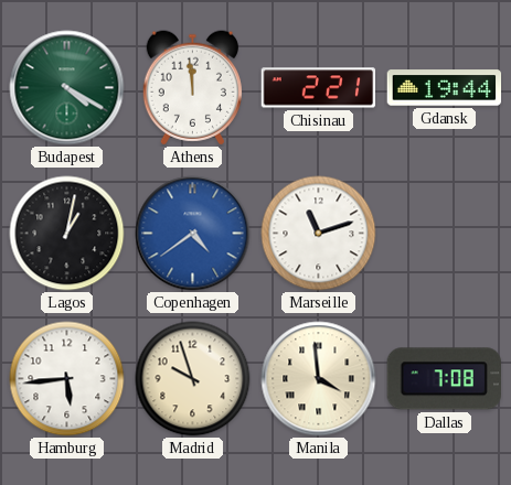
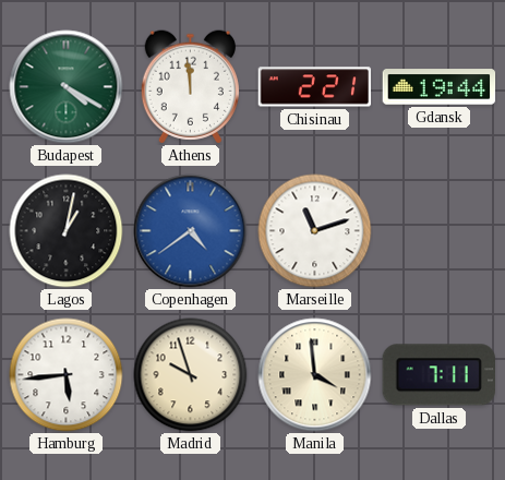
Dallas: 7:08 -> 7:11 (438, 375)
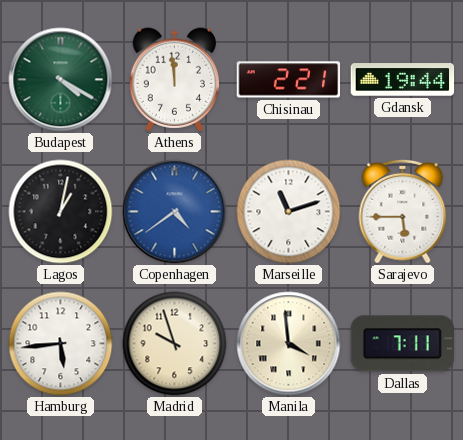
Sarajevo: none -> 5:45 (403, 211)
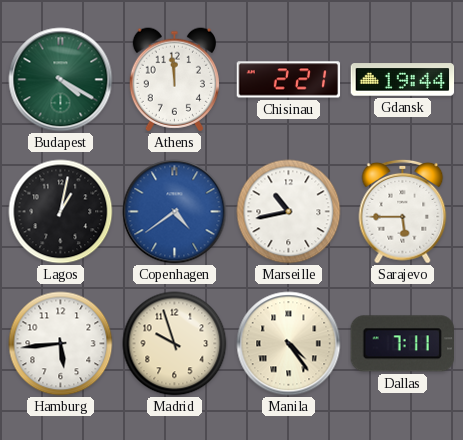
Marseille: 11:12 -> 10:43 (289, 212)
Manila: 3:59 -> 4:24 (289, 344)
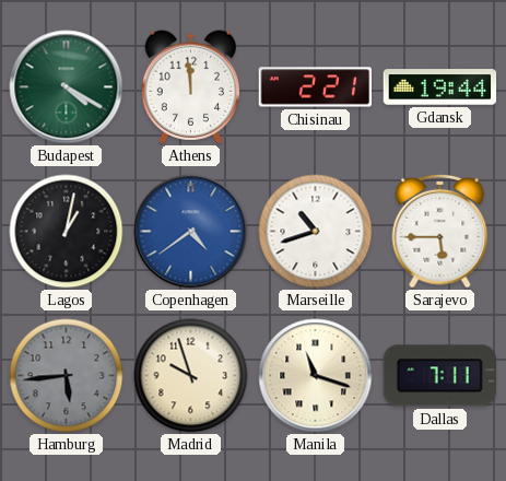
Marseille: 10:43 -> 10:42 (316, 232)
Hamburg dial: white -> grey (67, 376)
Manila: 4:24 -> 11:18 (316, 376)
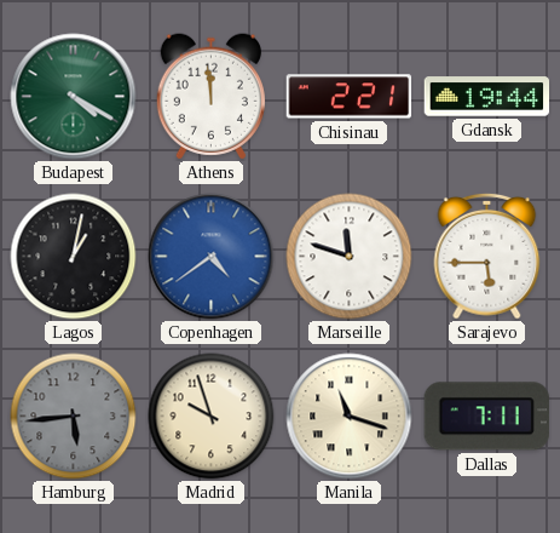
Marseille: 10:42 -> 11:48 (350, 257)
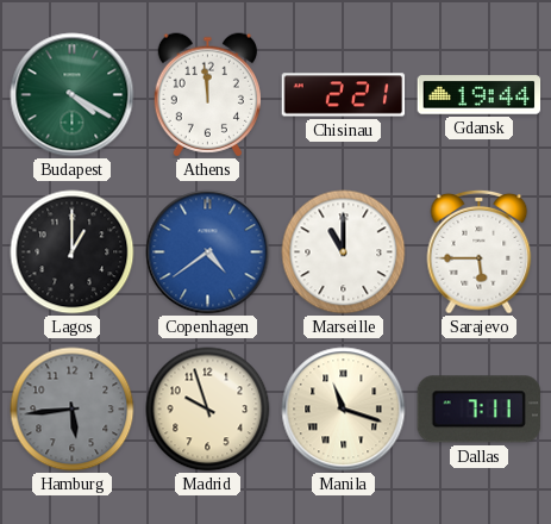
Lagos: 1:02 -> 1:00 (73, 252)
Marseille: 11:48 -> 11:00 (344, 252)
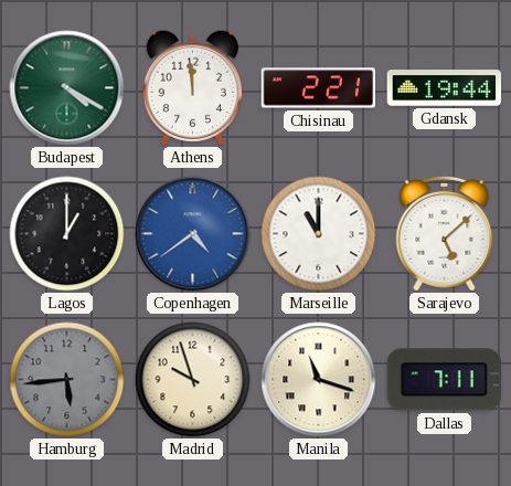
Sarajevo: 5:45 -> 5:08 (445, 233)
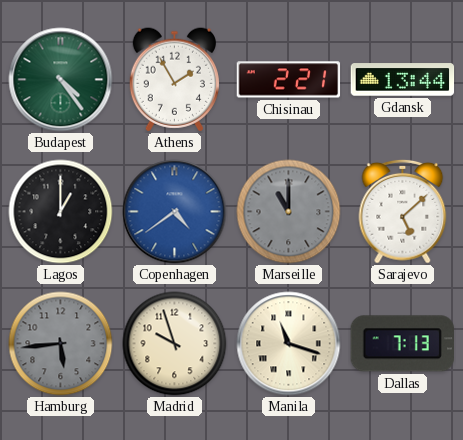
Budapest: 4:20 -> 4:24 (61, 80)
Athens: 11:59 -> 1:55 (174, 80)
Gdansk: 19:44 -> 13:44 (403, 80)
Marseille dial: white -> grey (289, 212)
Dallas: 7:11 -> 7:13 (402, 344)
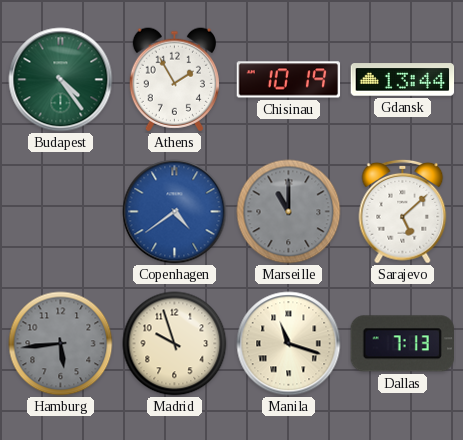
Chisinau: 2:21 -> 10:19 (289, 80)
Lagos: 1:00 -> none (61, 212)
